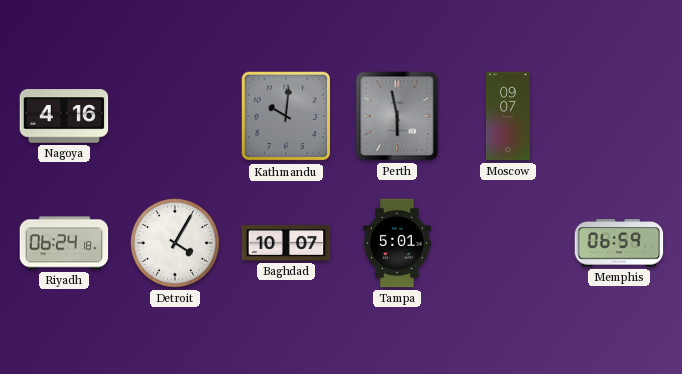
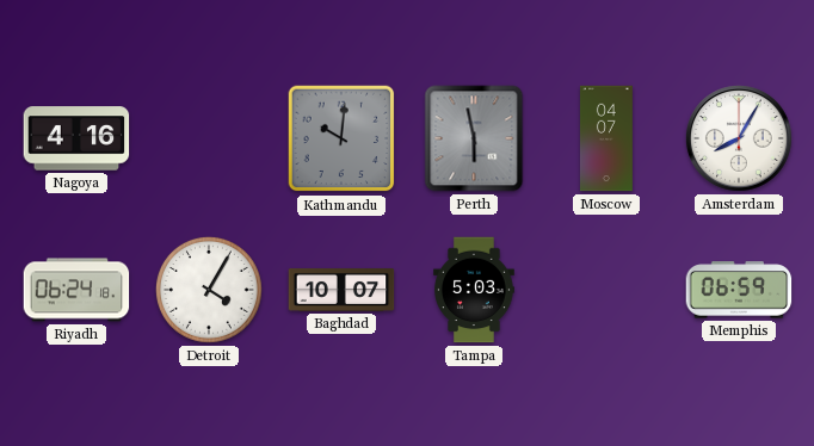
Moscow: 09:07 -> 04:07 (606, 138)
Amsterdam: none -> 8:05 (739, 138)
Tampa: 5:01 -> 5:03 (474, 290)
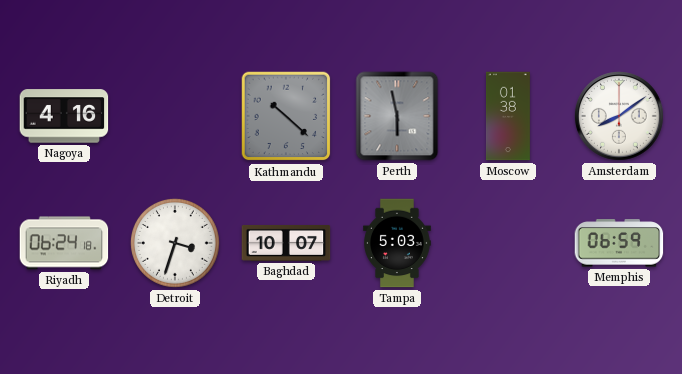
Kathmandu: 10:01 -> 10:22 (286, 116)
Moscow: 04:07 -> 01:38 (508, 116)
Amsterdam: 8:05 -> 8:09 (619, 116)
Detroit: 4:05 -> 3:33 (175, 243)
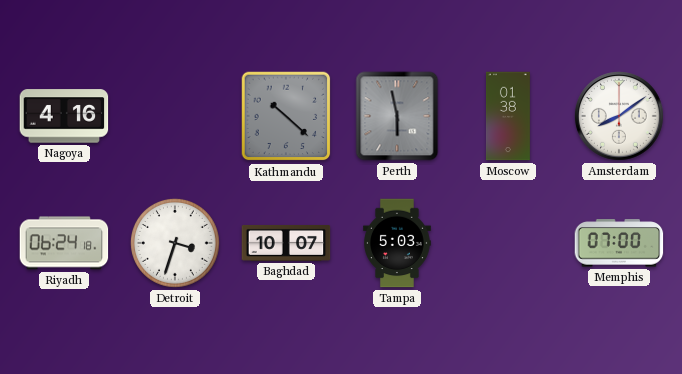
Memphis: 06:59 -> 07:00 (619, 243)
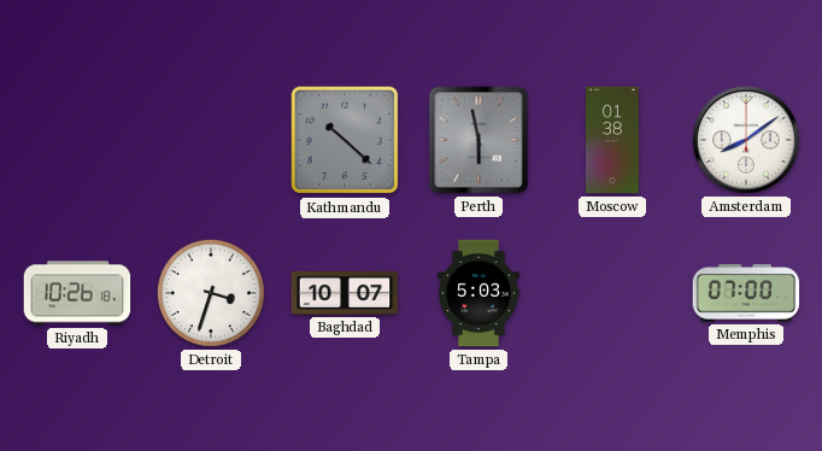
Nagoya: 4:16 -> none (64, 116)
Riyadh: 06:24 -> 10:26 (77, 293)
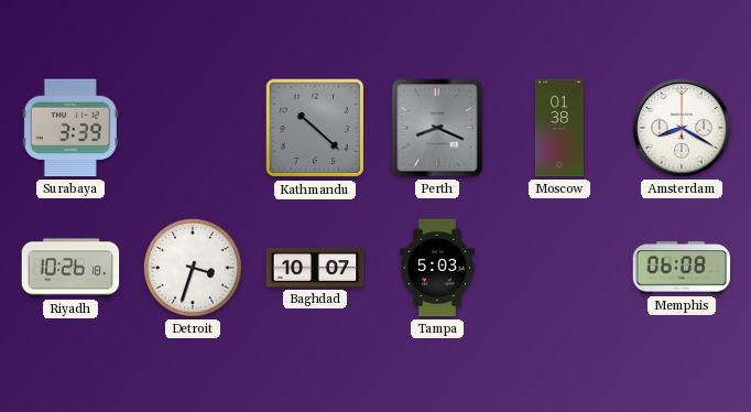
Surabaya: none -> 3:39 (70, 128)
Perth: 5:58 -> 8:19 (437, 128)
Amsterdam: 8:09 -> 8:20 (682, 128)
Memphis: 07:00 -> 06:08 (682, 268)
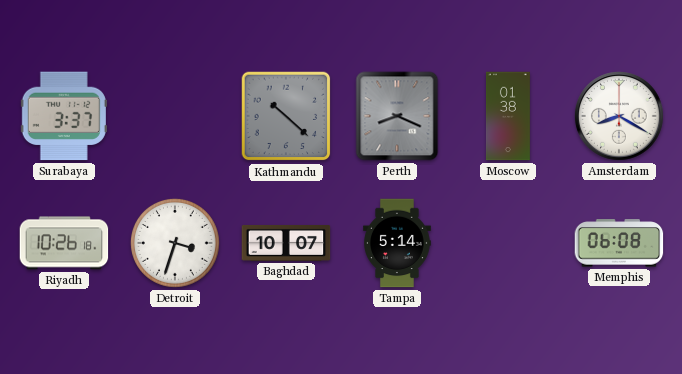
Surabaya: 3:39 -> 3:37 (64, 116)
Tampa: 5:03 -> 5:14 (397, 243)
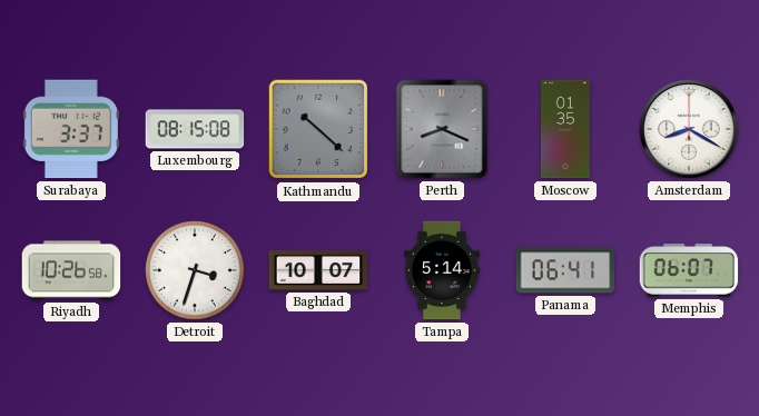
Luxembourg: none -> 08:15 (195, 129)
Moscow: 01:38 -> 01:35 (565, 129)
Riyadh: 10:26:18 -> 10:26:58 (71, 270)
Panama: none -> 06:41 (565, 270)
Memphis: 06:08 -> 06:07 (689, 270)
